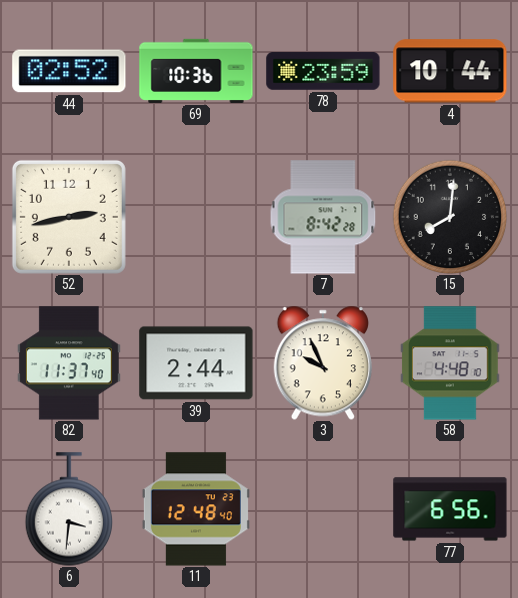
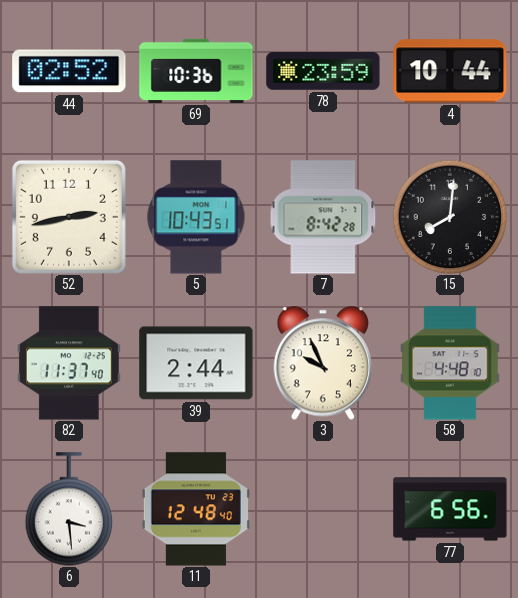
5: none -> 10:43 (196, 217)
6: 3:31 -> 3:29 (69, 509)
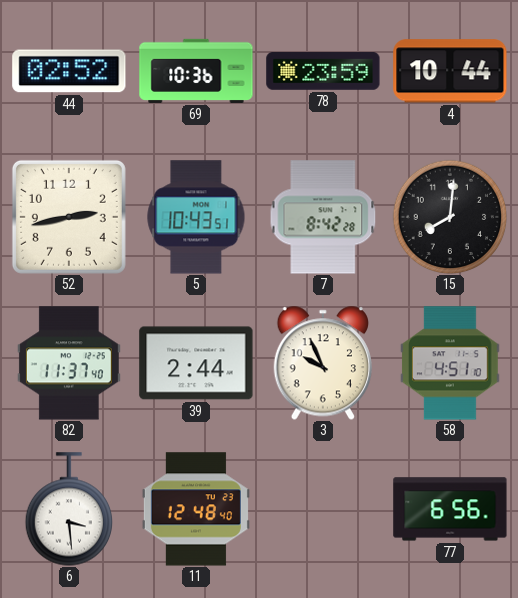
58: 4:48 -> 4:51 (450, 363)
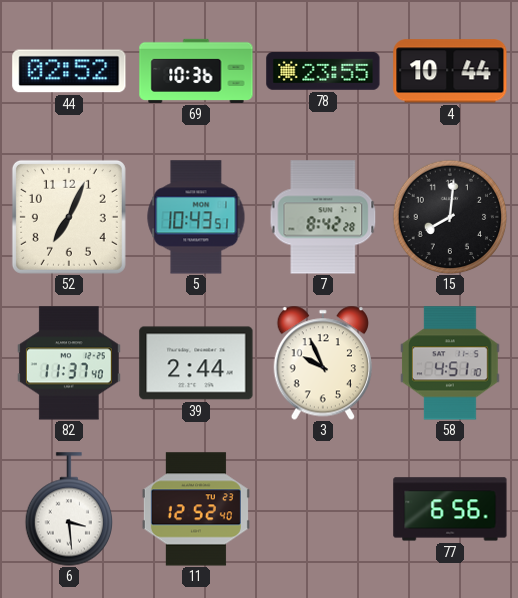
78: 23:59 -> 23:55 (323, 72)
52: 2:43 -> 7:04 (69, 217)
11: 12:48 -> 12:52 (196, 509)
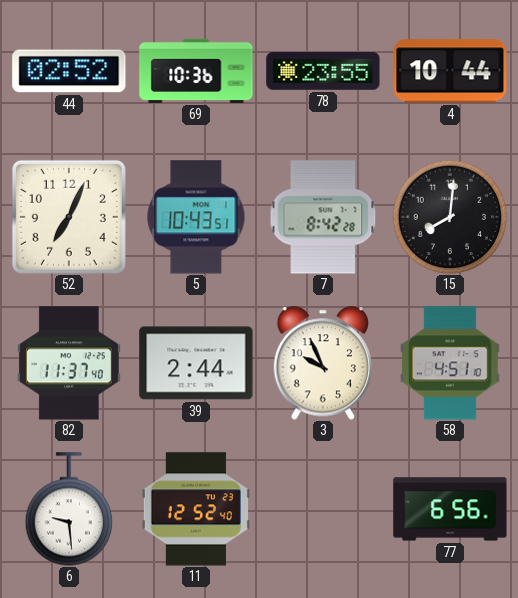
6: 3:29 -> 9:29 (69, 509)
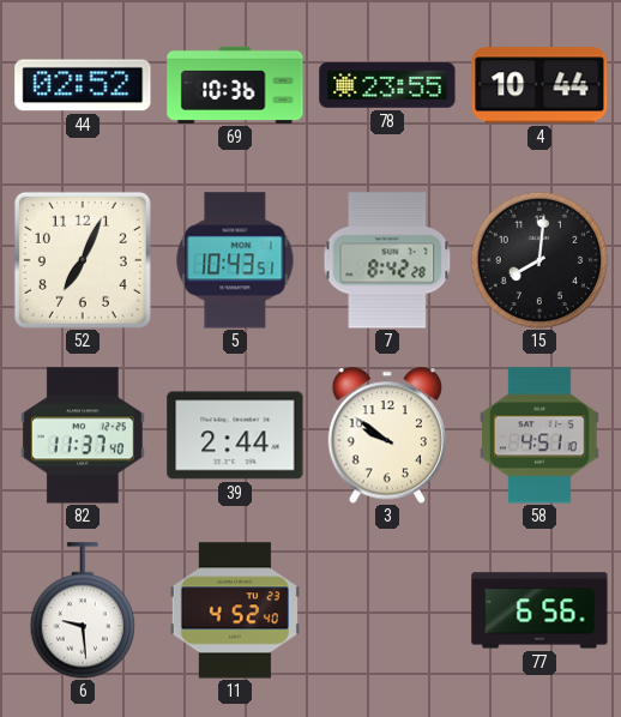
3: 9:56 -> 9:51 (387, 435)
11: 12:52 -> 4:52 (235, 610)
